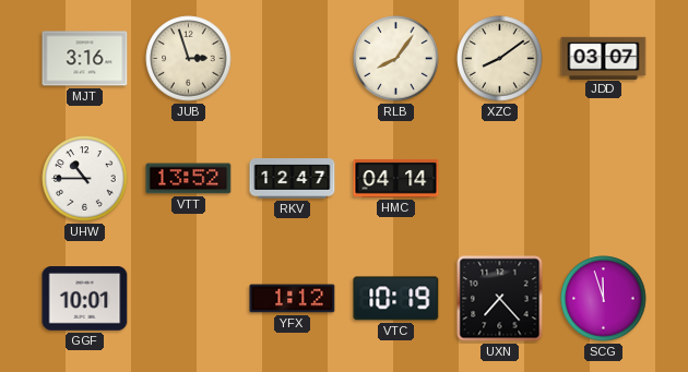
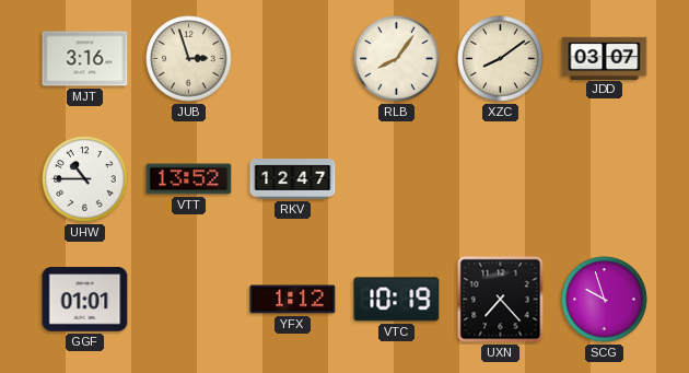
HMC: 04:14 -> none (396, 178)
GGF: 10:01 -> 01:01 (85, 300)
SCG: 11:57 -> 9:57 (605, 300)
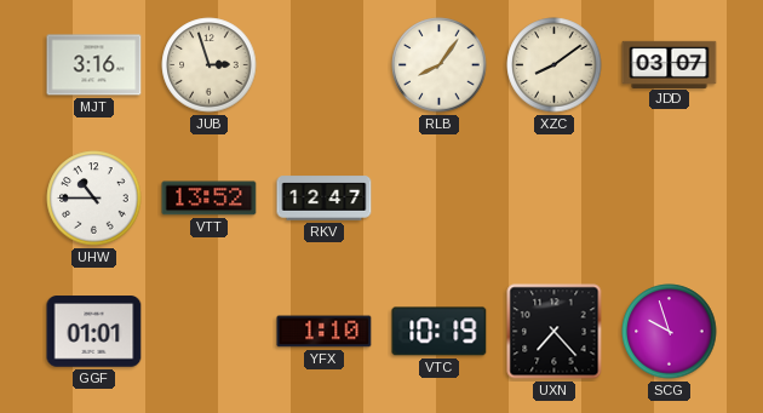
YFX: 1:12 -> 1:10 (325, 332)
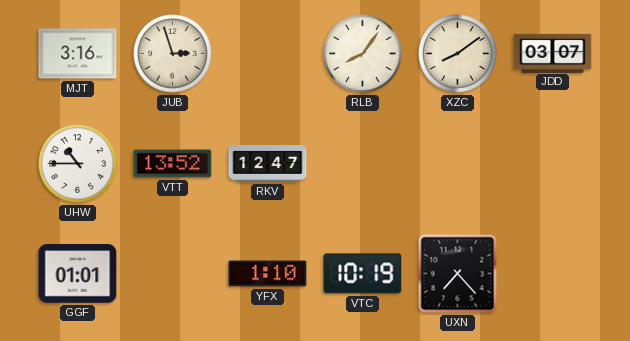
SCG: 9:57 -> none (670, 332)
